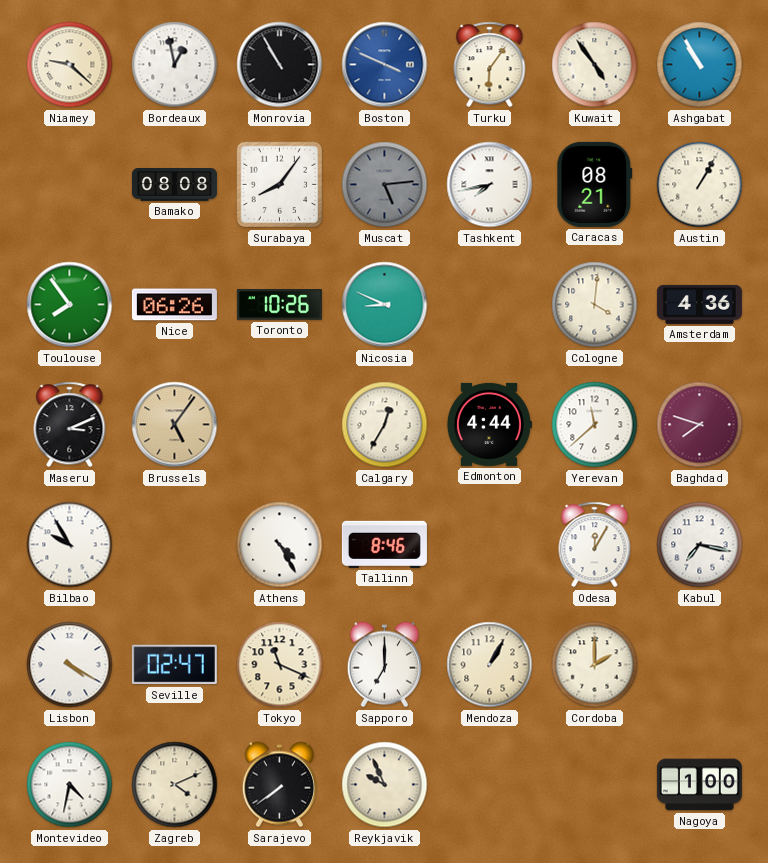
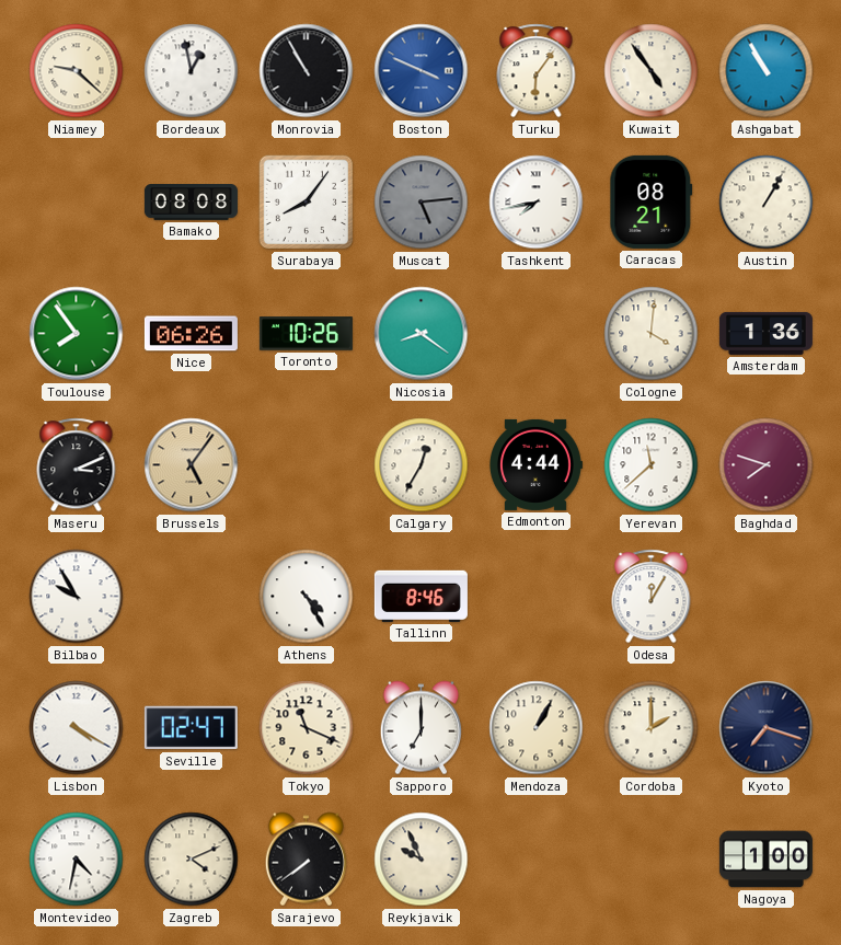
Nicosia: 8:49 -> 8:21 (422, 334)
Amsterdam: 4:36 -> 1:36 (765, 333)
Kabul: 7:17 -> none (700, 545)
Kyoto: none -> 7:18 (767, 728)
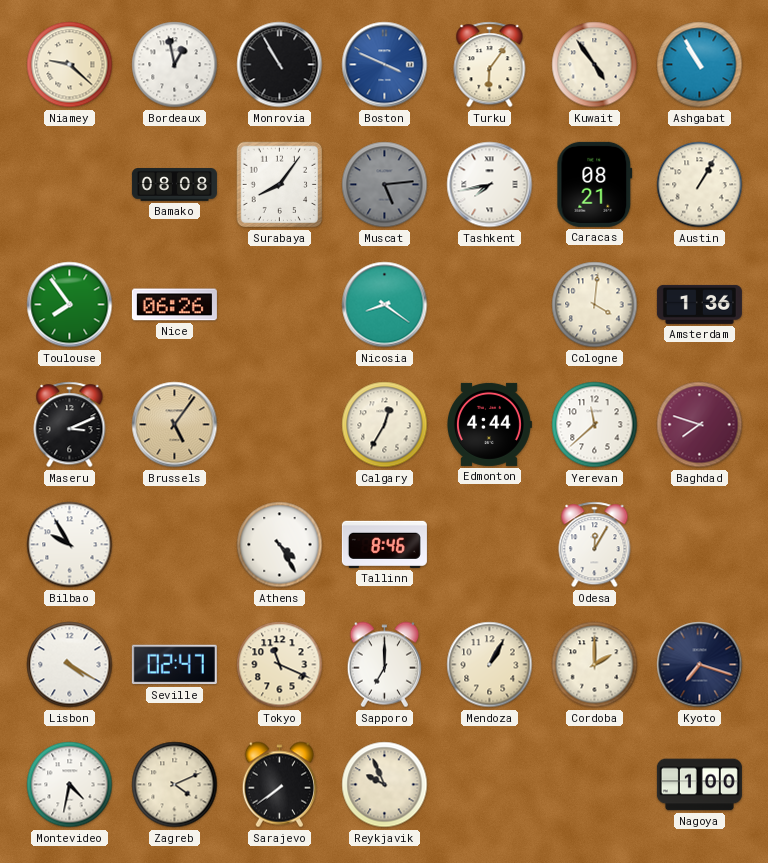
Toronto: 10:26 -> none (306, 334)
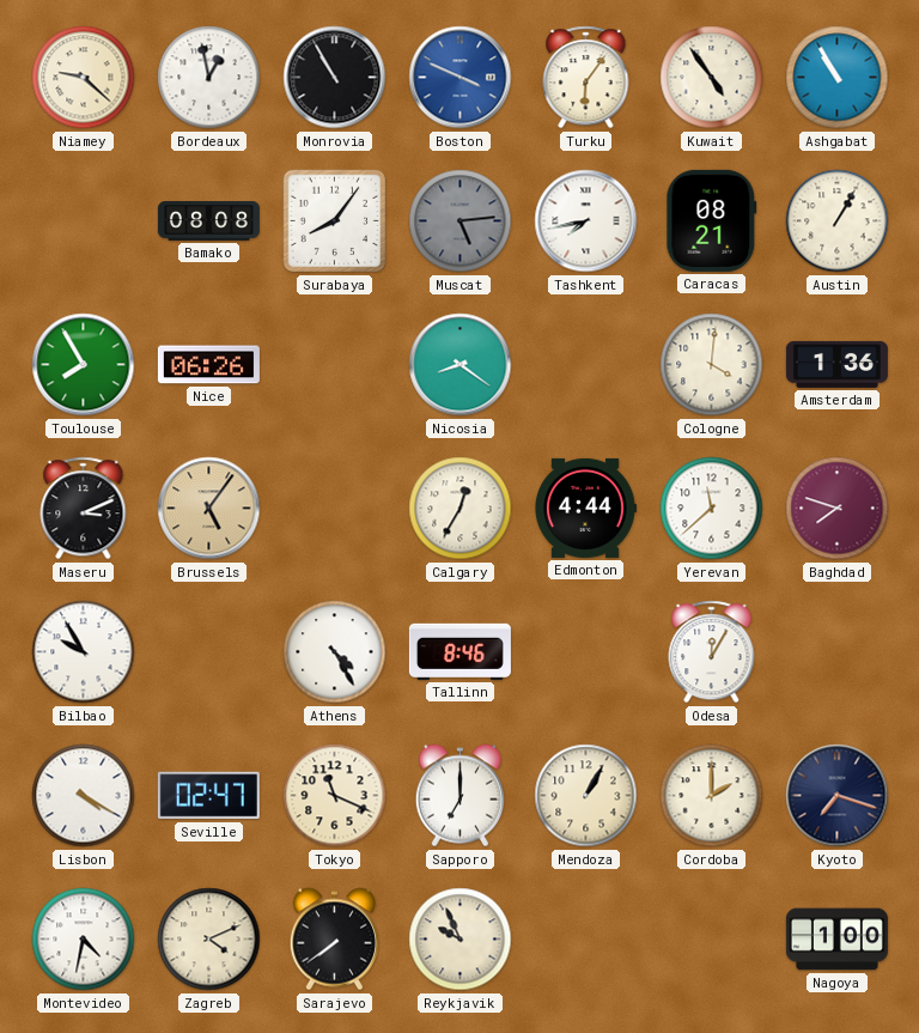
Toulouse: 7:54 -> 7:55 (84, 365)
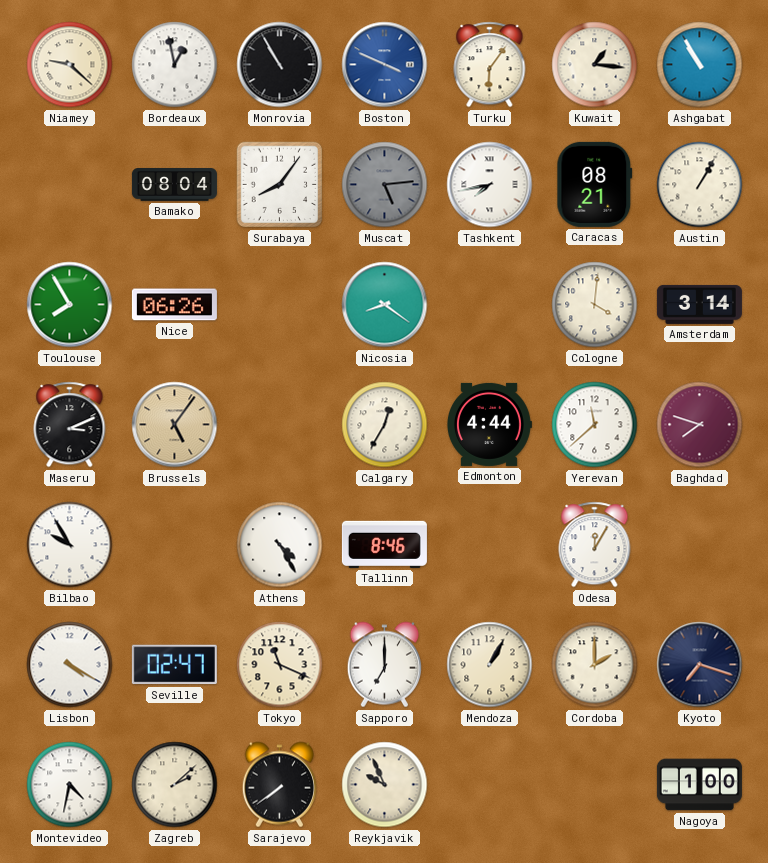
Kuwait: 4:54 -> 1:16 (595, 65)
Bamako: 08:08 -> 08:04 (174, 185)
Amsterdam: 1:36 -> 3:14 (699, 304)
Zagreb: 4:11 -> 2:08 (175, 785)
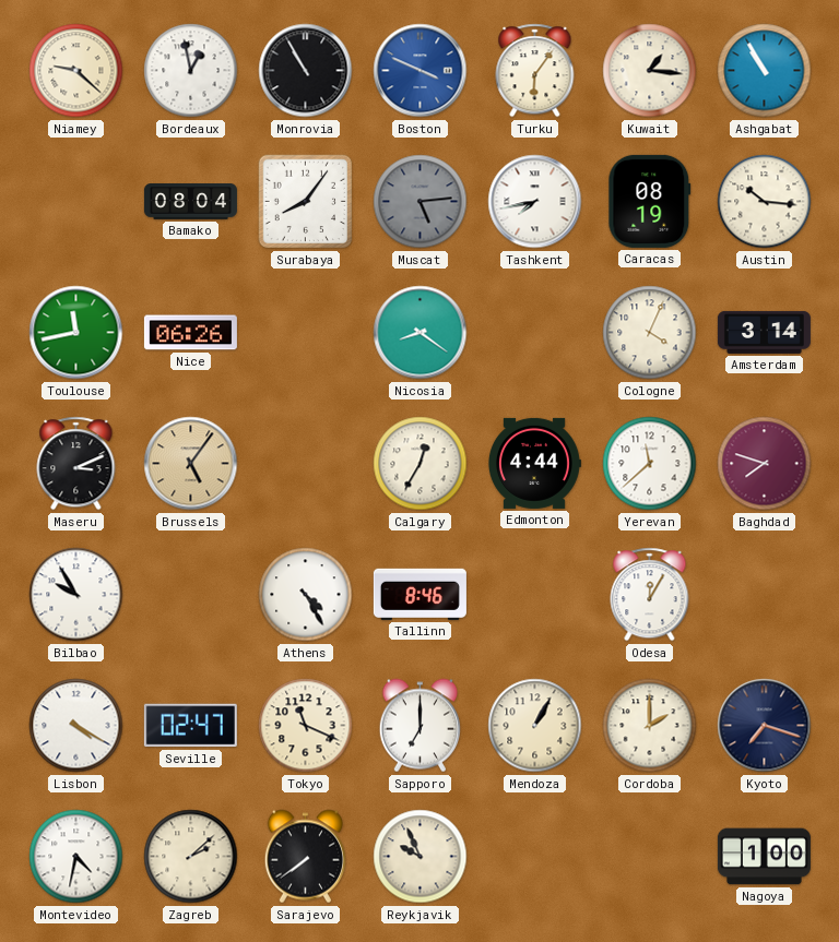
Caracas: 08:21 -> 08:19 (650, 201)
Austin: 1:05 -> 10:16 (765, 202)
Toulouse: 7:55 -> 11:43 (76, 333)
Cologne: 4:01 -> 4:04 (650, 333)
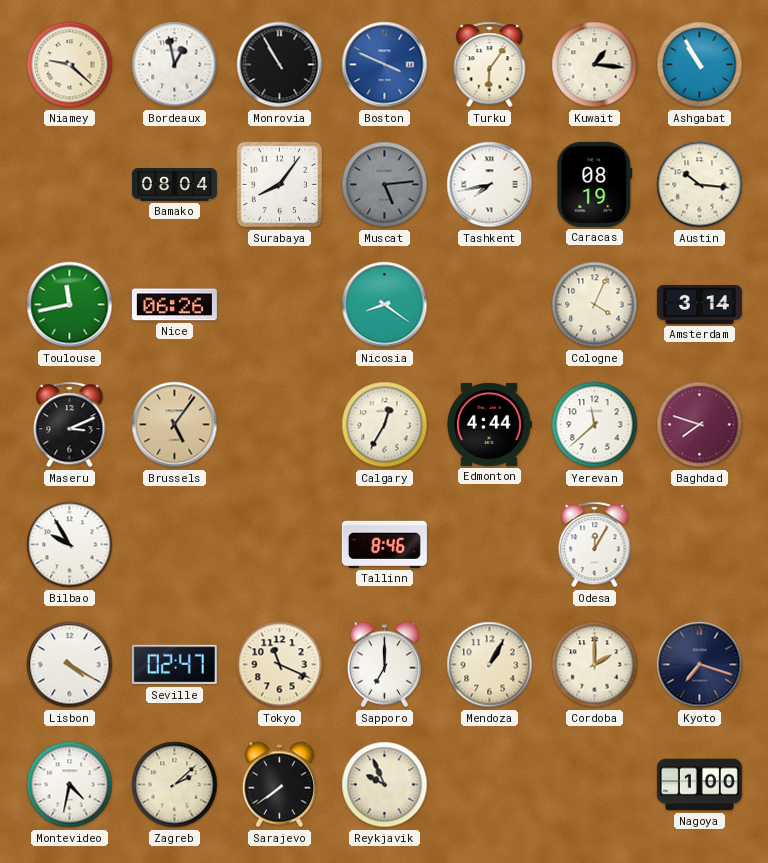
Athens: 4:25 -> none (306, 595)
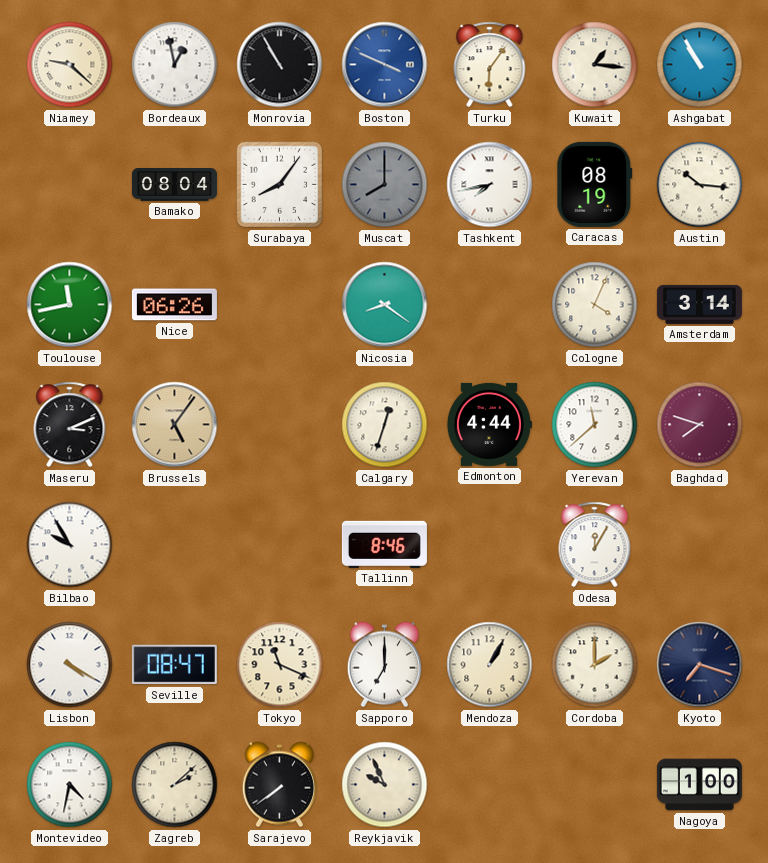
Muscat: 5:14 -> 8:00 (385, 185)
Calgary: 12:35 -> 12:33 (385, 425)
Seville: 02:47 -> 08:47 (174, 665)
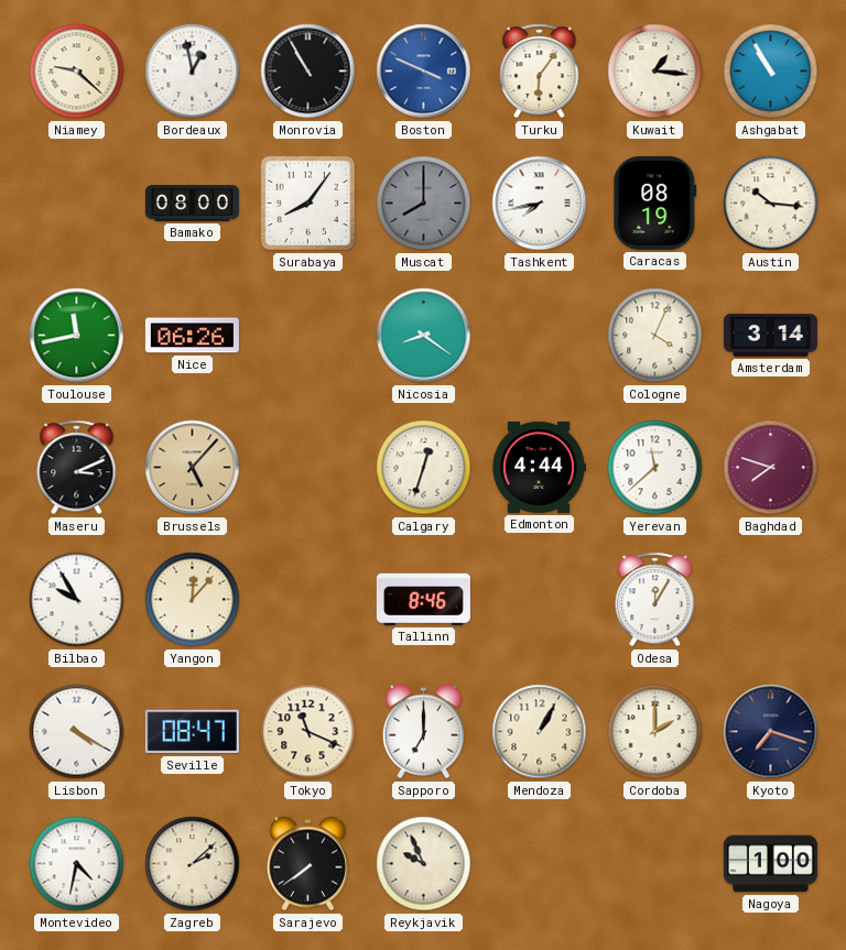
Bamako: 08:04 -> 08:00 (192, 204)
Brussels: 5:06 -> 5:07 (193, 468)
Yangon: none -> 12:07 (193, 600)
